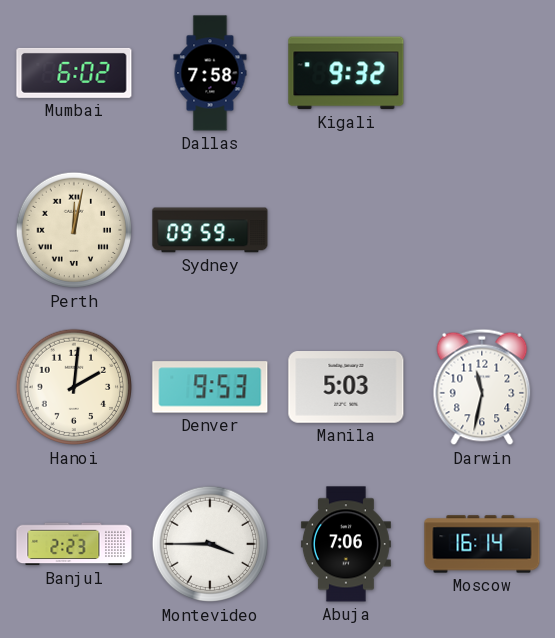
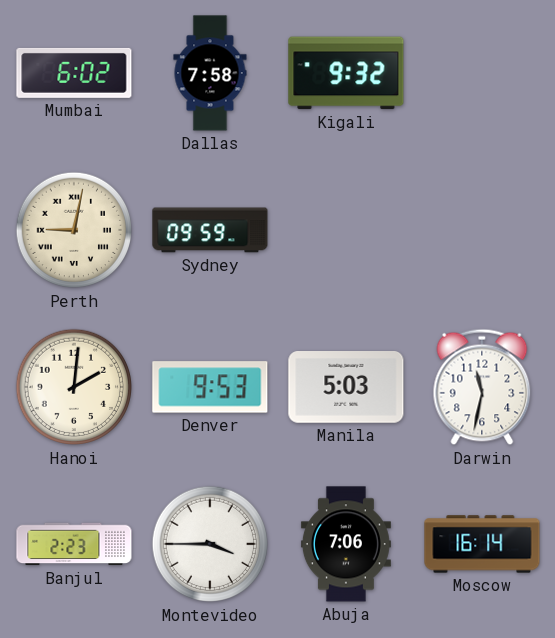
Perth: 12:02 -> 9:02 (74, 230)
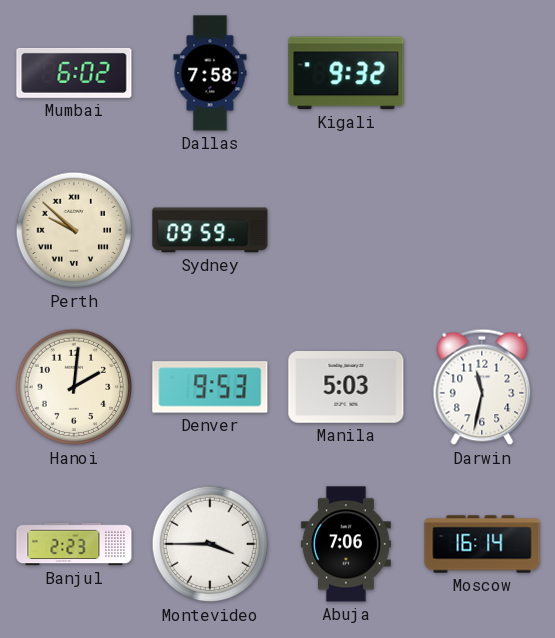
Perth: 9:02 -> 9:52 (74, 230)
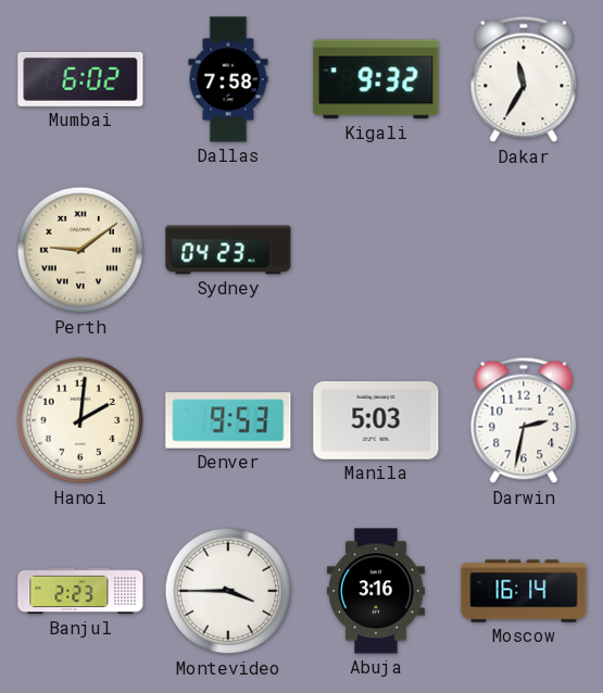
Dakar: none -> 11:35 (524, 79)
Perth: 9:52 -> 9:09 (80, 250)
Sydney: 09:59 -> 04:23 (228, 250)
Darwin: 11:32 -> 2:32 (524, 420)
Abuja: 7:06 -> 3:16 (376, 591)
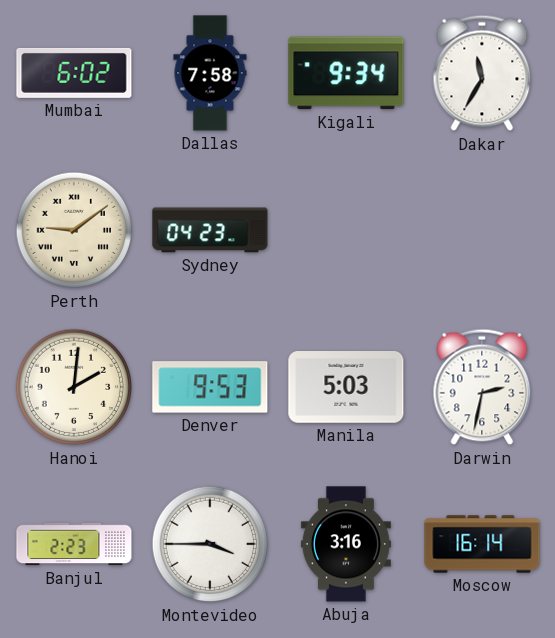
Kigali: 9:32 -> 9:34 (346, 73)
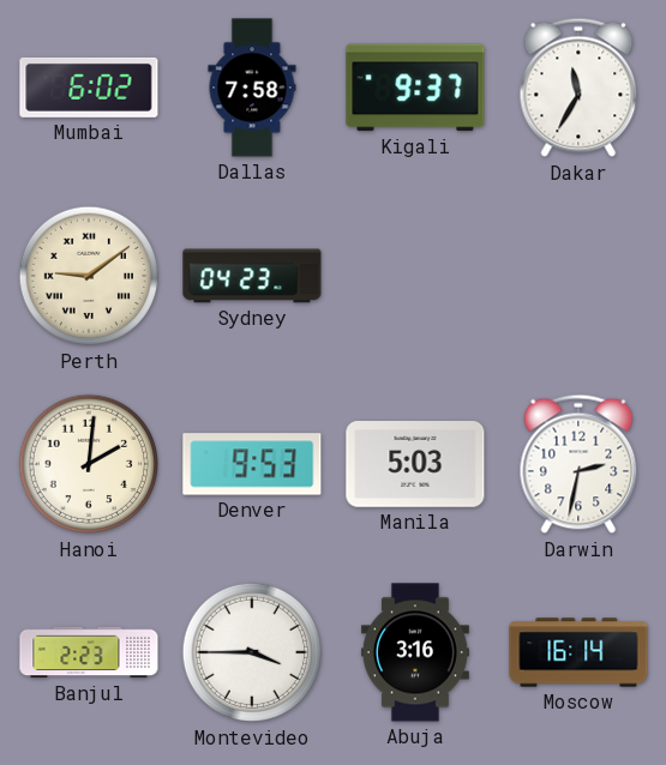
Kigali: 9:34 -> 9:37 (415, 88)
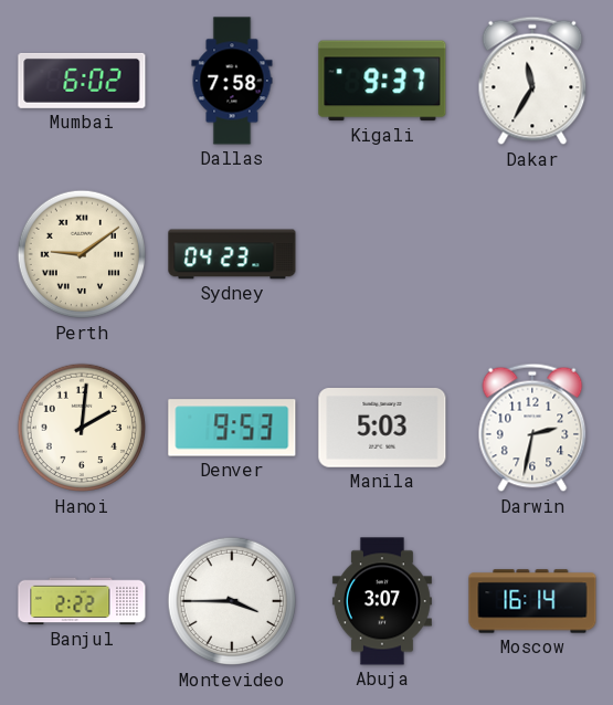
Banjul: 2:23 -> 2:22 (82, 601)
Abuja: 3:16 -> 3:07 (382, 601)
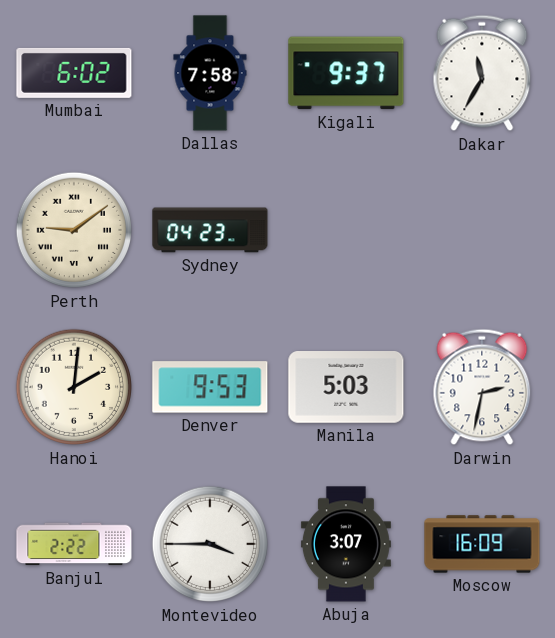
Moscow: 16:14 -> 16:09 (482, 544)
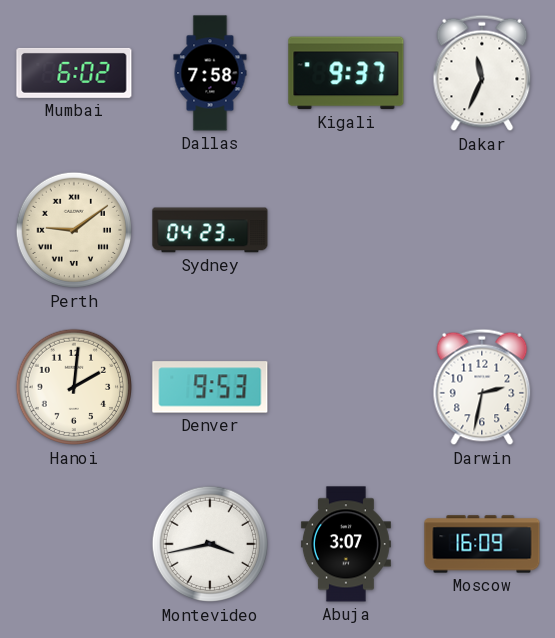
Dakar: 11:35 -> 11:34 (482, 73)
Manila: 5:03 -> none (346, 388)
Banjul: 2:22 -> none (74, 544)
Montevideo: 3:45 -> 3:43 (210, 544)
